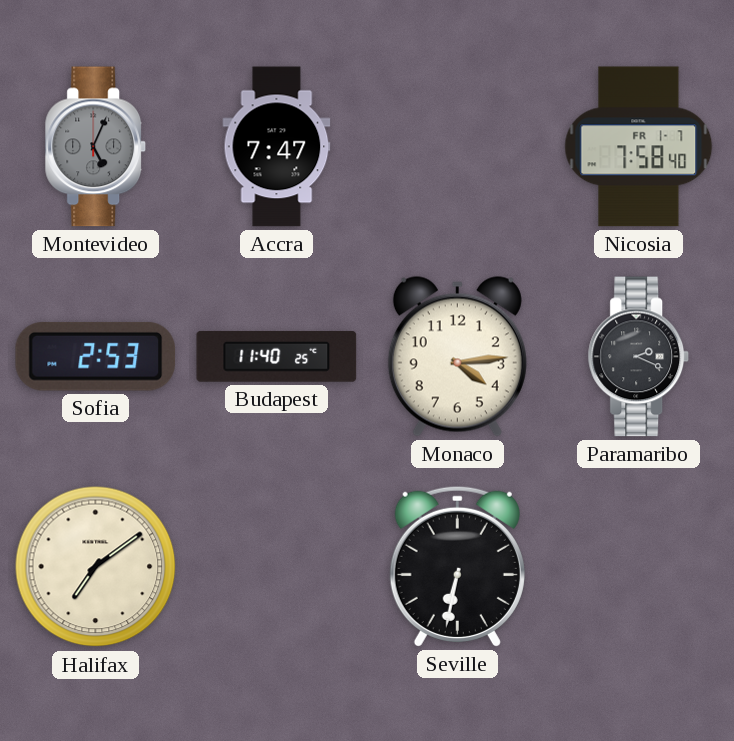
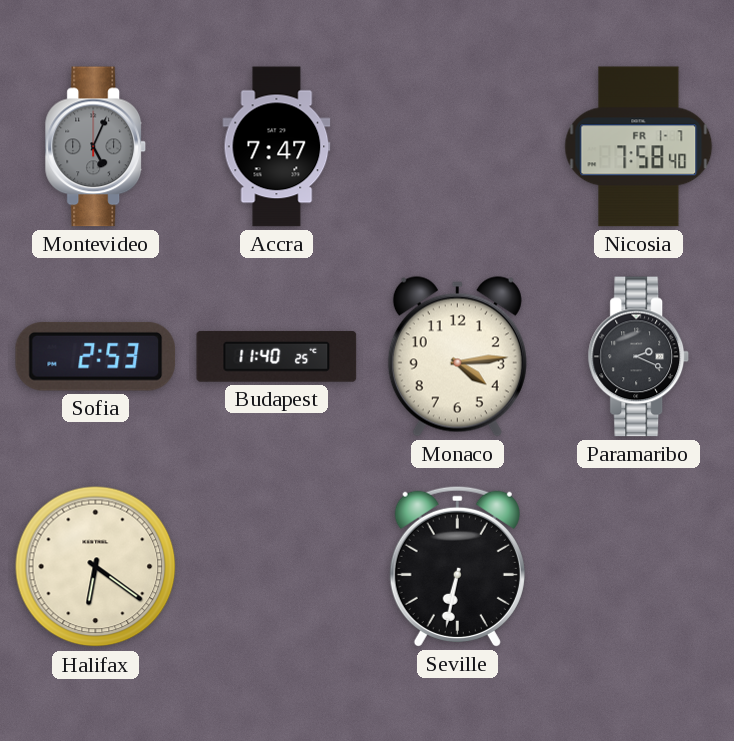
Halifax: 7:09 -> 6:21 (96, 567)
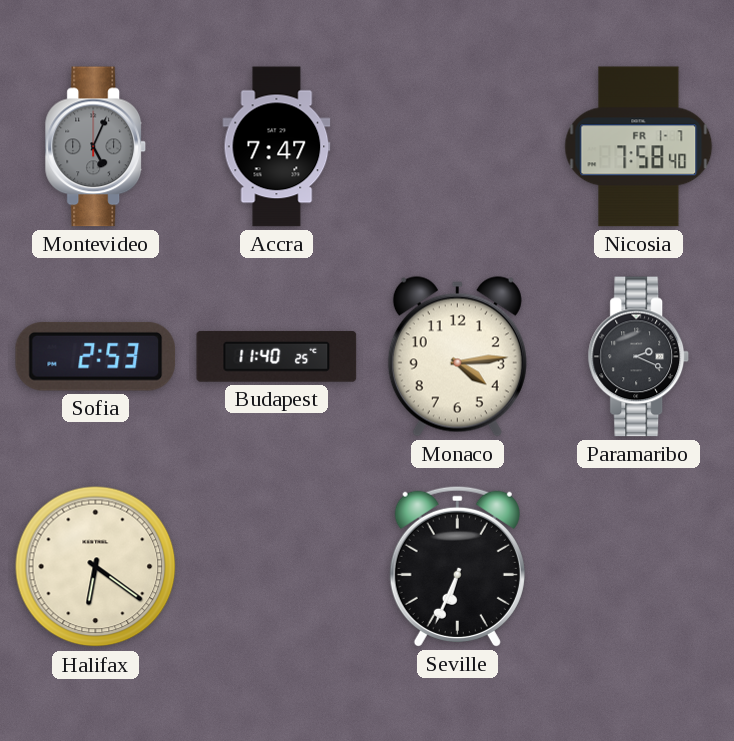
Seville: 6:32 -> 6:34 (457, 566)
